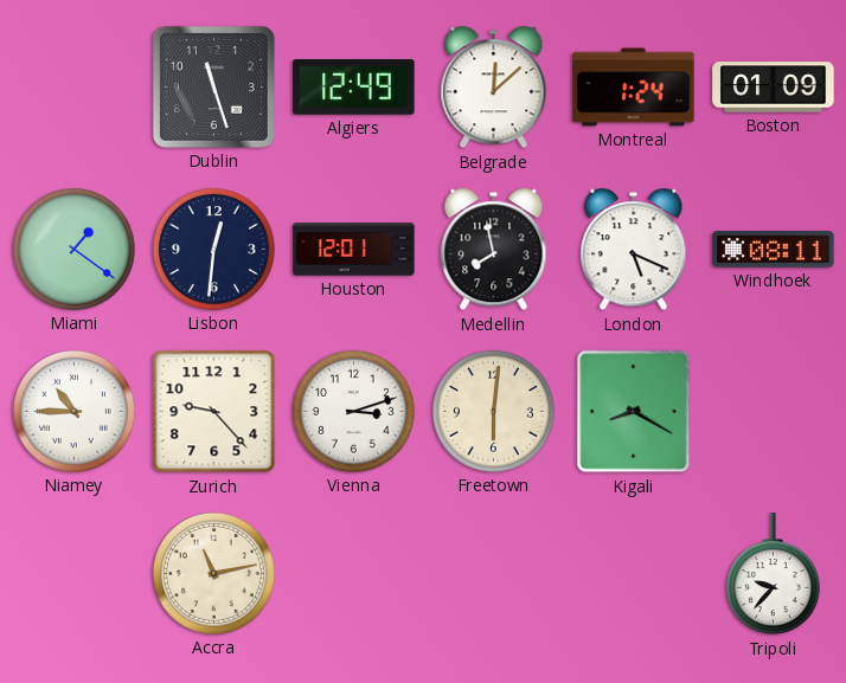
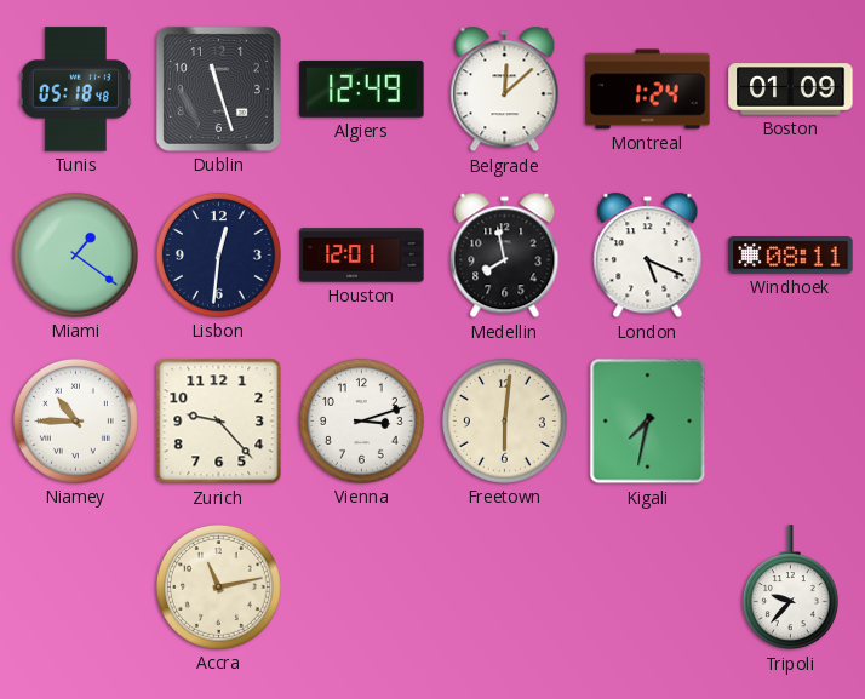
Tunis: none -> 05:18 (75, 90)
Kigali: 8:20 -> 7:32 (648, 422)
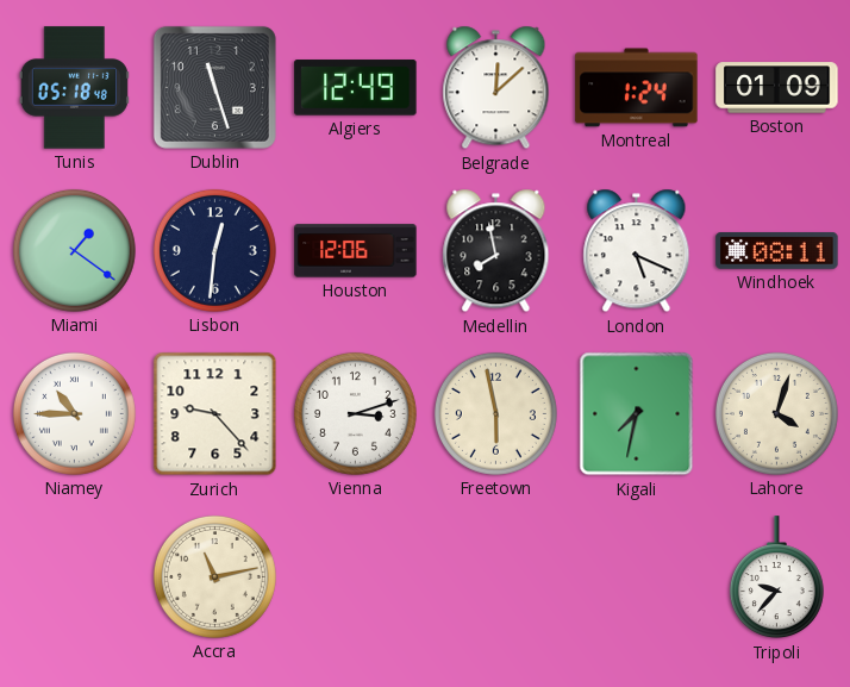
Houston: 12:01 -> 12:06 (356, 251)
Freetown: 6:01 -> 5:58 (495, 413)
Lahore: none -> 4:03 (776, 413)
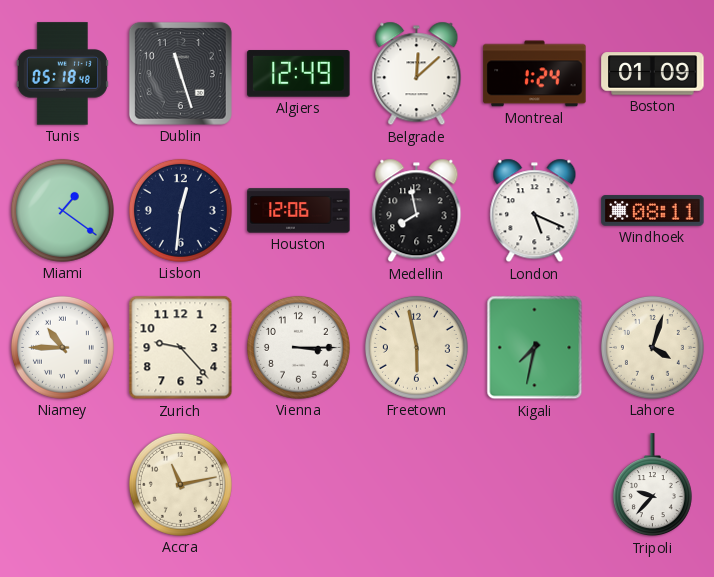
Vienna: 3:12 -> 3:15 (298, 347)
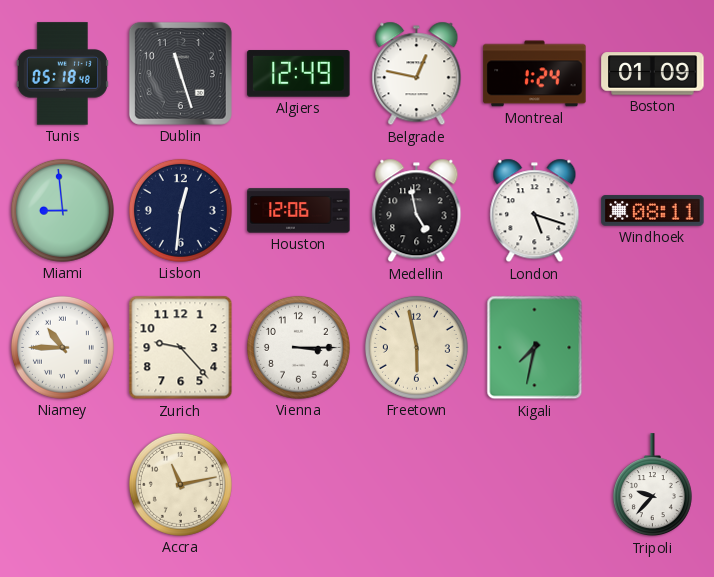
Belgrade: 12:08 -> 12:47 (417, 74)
Miami: 1:21 -> 8:59 (62, 210)
Medellin: 7:58 -> 4:58 (417, 211)
London: 5:19 -> 5:18 (535, 211)
Lahore: 4:03 -> none (652, 347)
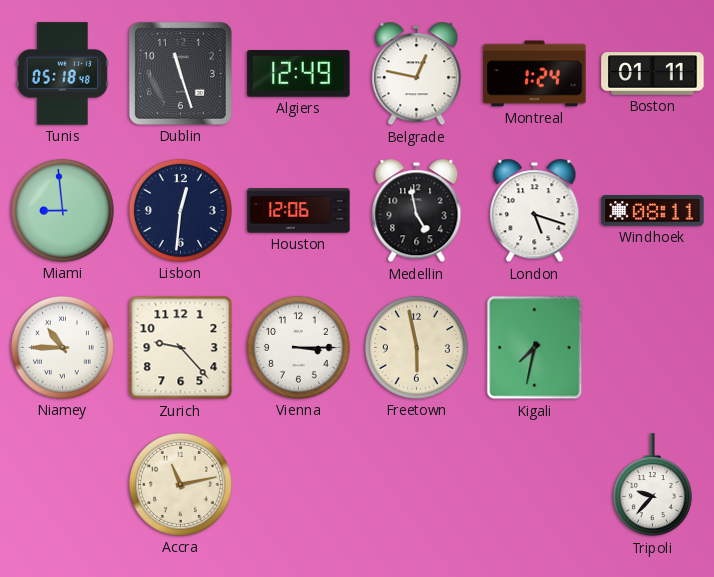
Boston: 01:09 -> 01:11 (653, 74)
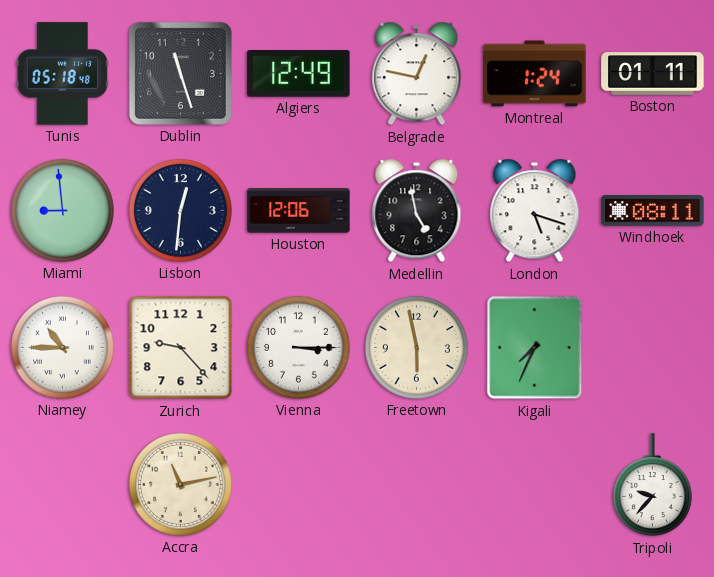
Kigali: 7:32 -> 7:34 (535, 348)
